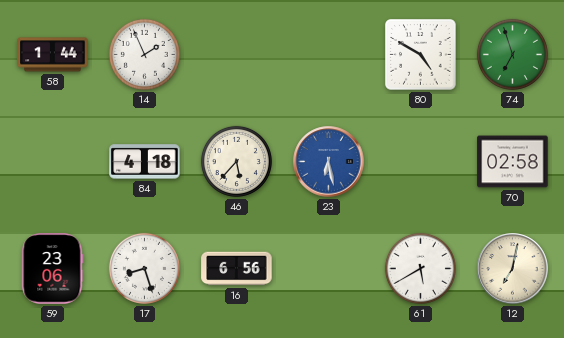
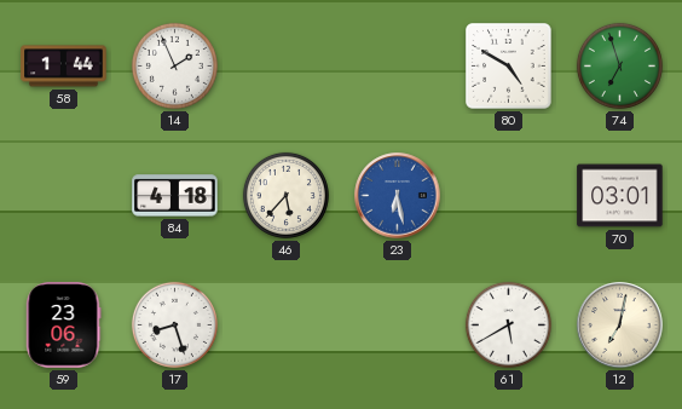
70: 02:58 -> 03:01 (620, 196)
16: 6:56 -> none (237, 269)
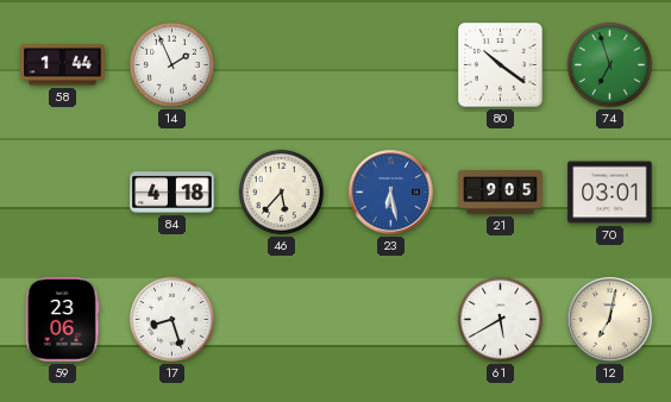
80: 4:50 -> 10:21 (501, 65)
21: none -> 9:05 (501, 191)
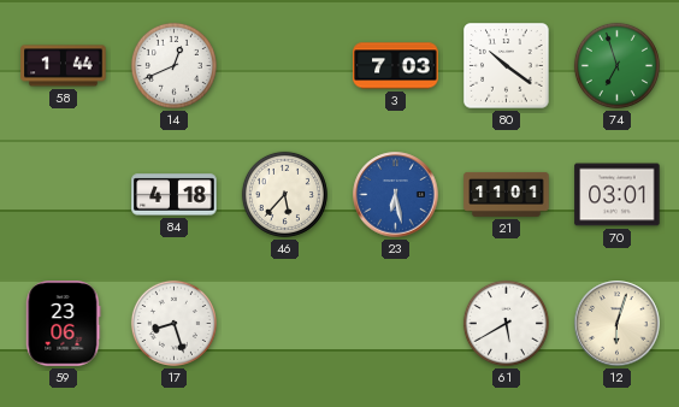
14: 1:56 -> 12:41 (173, 65)
3: none -> 7:03 (396, 66)
21: 9:05 -> 11:01 (507, 194)
12: 7:02 -> 6:03 (618, 324)
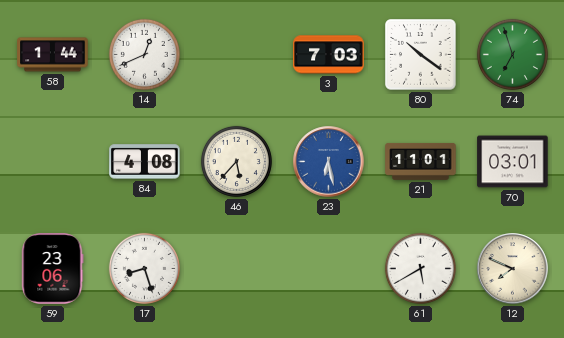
84: 4:18 -> 4:08 (145, 162)
12: 6:03 -> 7:49 (513, 269)
